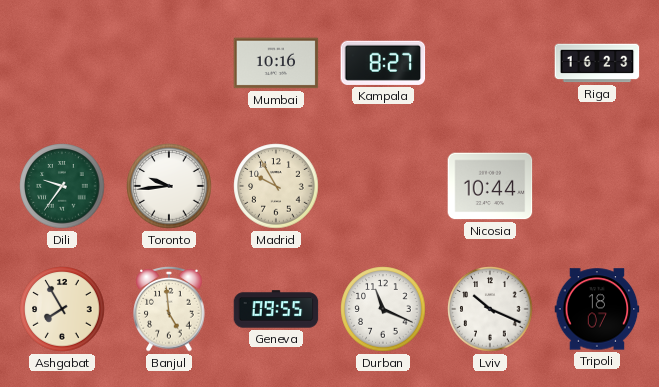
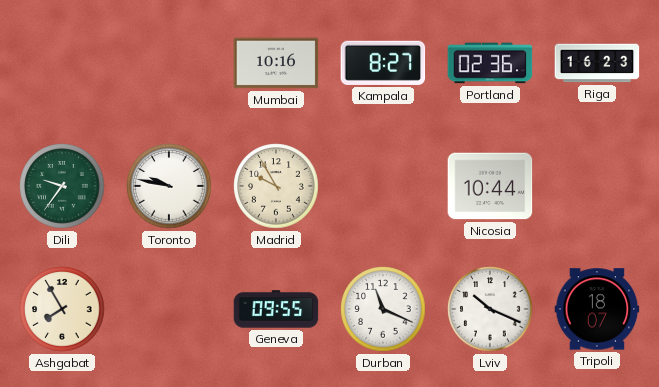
Portland: none -> 02:36 (490, 63)
Toronto: 9:44 -> 9:47 (169, 186)
Banjul: 4:59 -> none (169, 309)
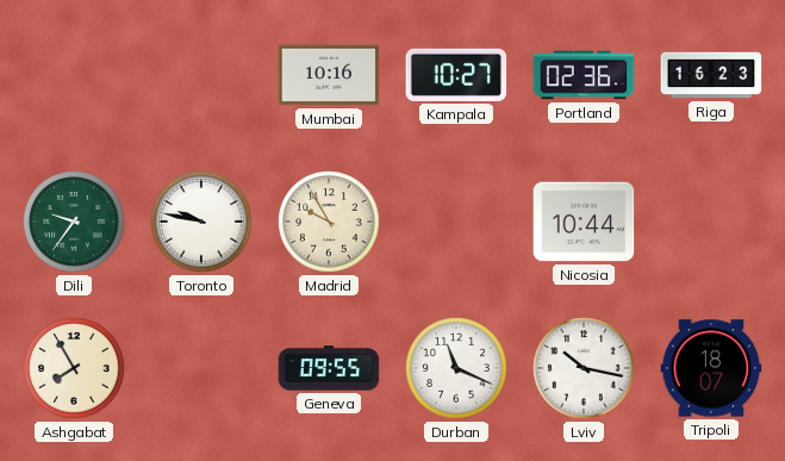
Kampala: 8:27 -> 10:27 (456, 75)
Lviv: 10:19 -> 10:17 (584, 368)
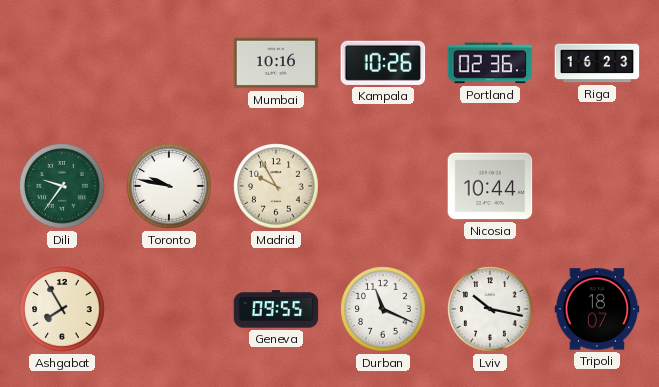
Kampala: 10:27 -> 10:26 (383, 63)
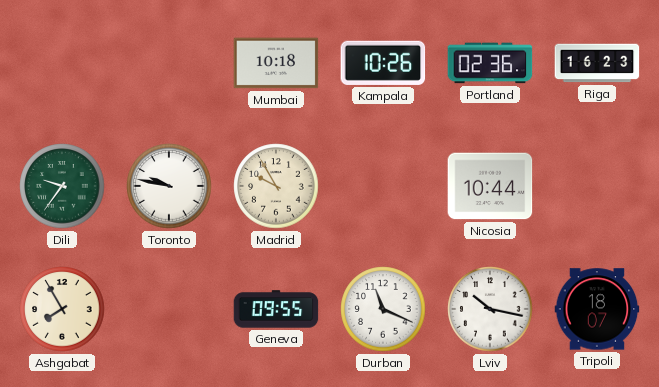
Mumbai: 10:16 -> 10:18 (276, 63)
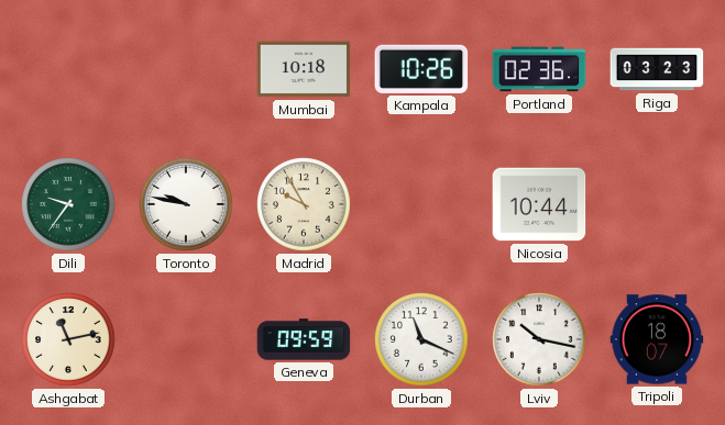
Riga: 16:23 -> 03:23 (657, 69)
Ashgabat: 7:55 -> 11:13 (68, 339)
Geneva: 09:55 -> 09:59 (304, 339)
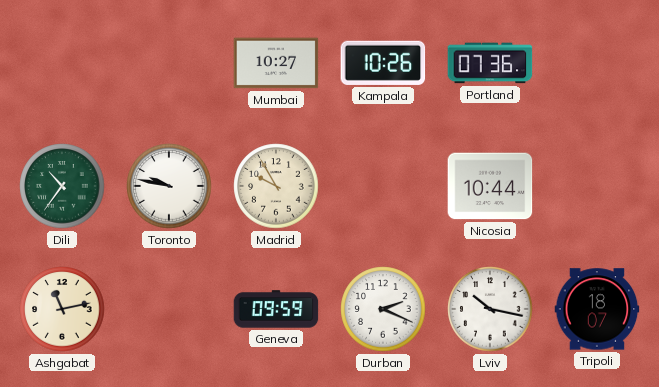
Mumbai: 10:18 -> 10:27 (276, 63)
Portland: 02:36 -> 07:36 (490, 63)
Riga: 03:23 -> none (657, 69)
Dili: 9:36 -> 10:36 (62, 186)
Durban: 11:19 -> 2:19 (383, 309)
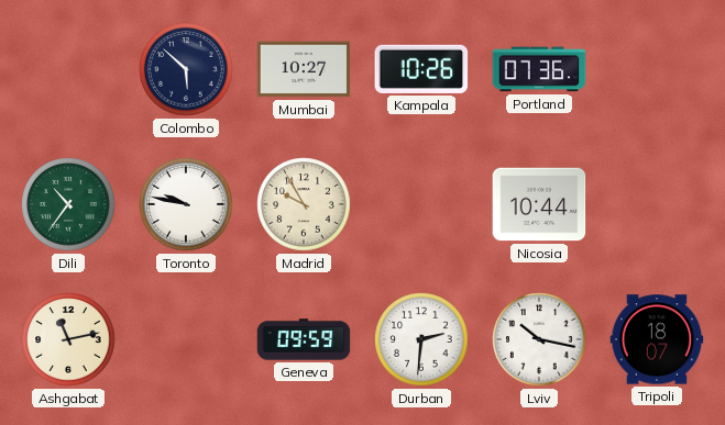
Colombo: none -> 5:52 (186, 69)
Durban: 2:19 -> 2:31 (421, 339)
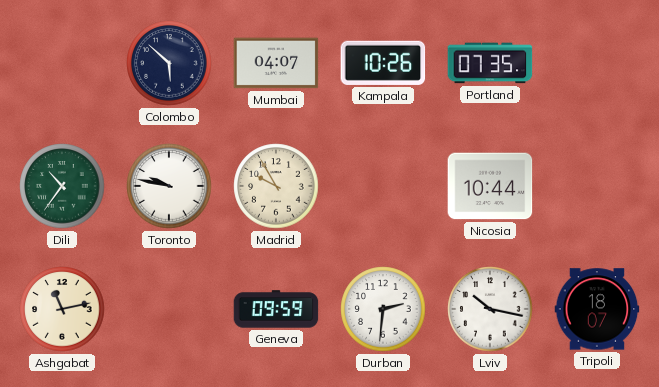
Mumbai: 10:27 -> 04:07 (276, 63)
Portland: 07:36 -> 07:35 (490, 63)
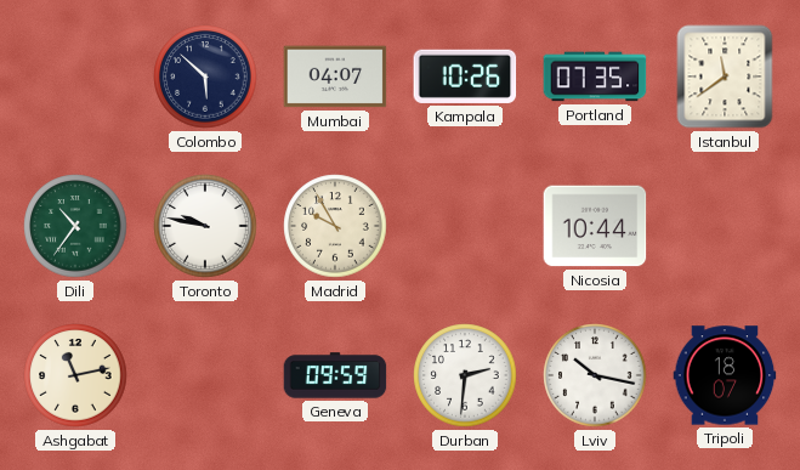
Istanbul: none -> 11:39 (725, 77)
